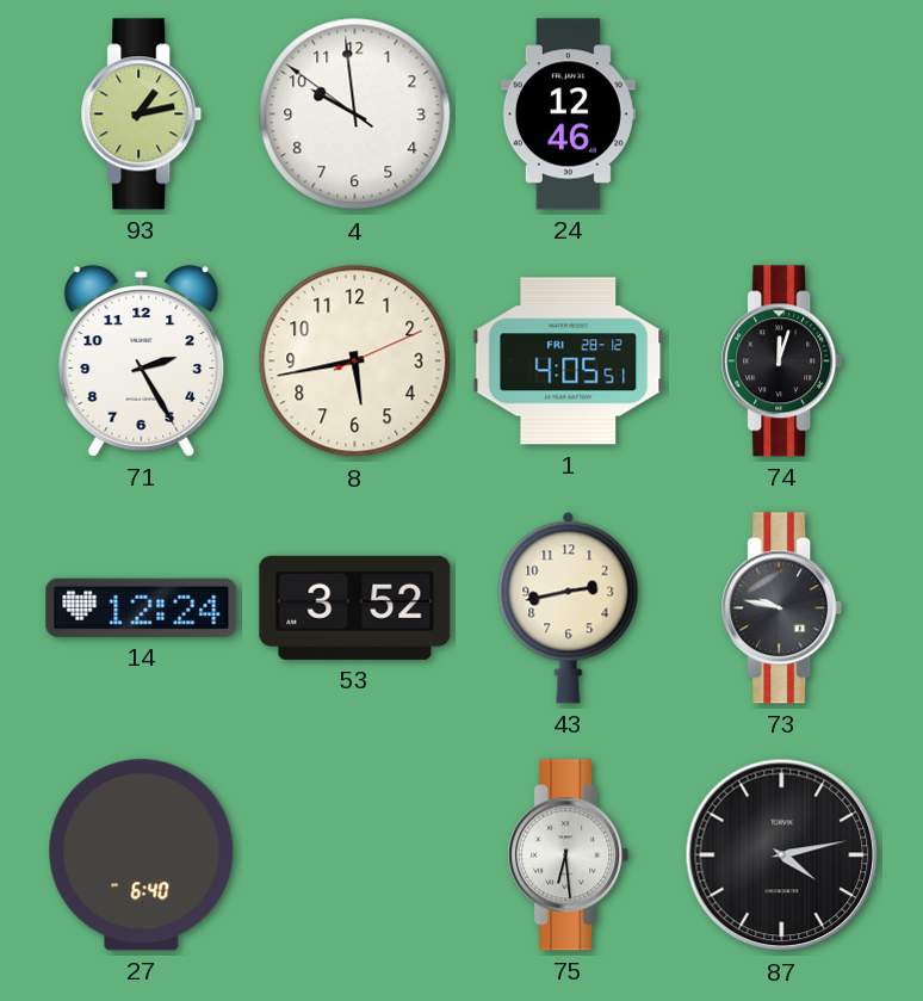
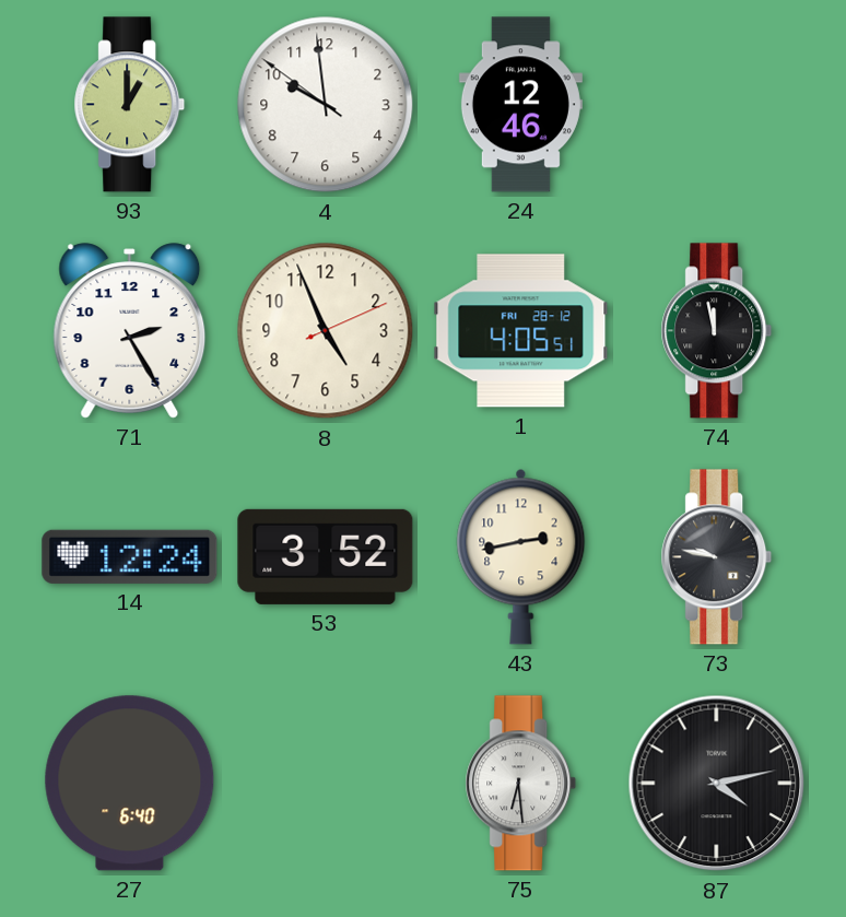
93: 1:13 -> 1:00 (130, 105)
8: 5:43 -> 4:56 (326, 331)
74: 12:03 -> 11:58 (717, 331)
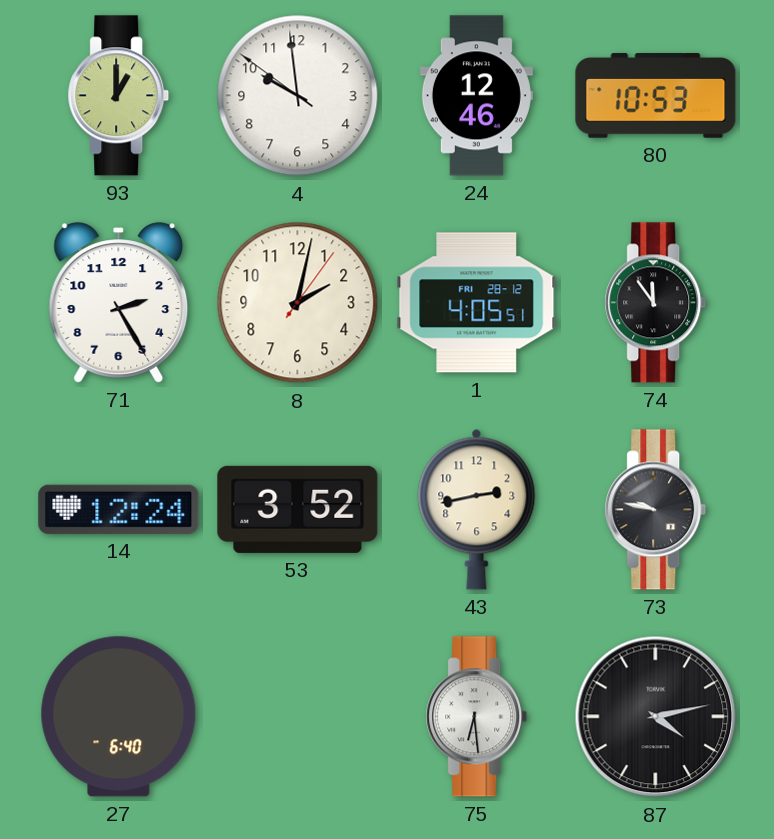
80: none -> 10:53 (656, 96)
8: 4:56 -> 2:02 (298, 303)
74: 11:58 -> 11:54 (656, 303)
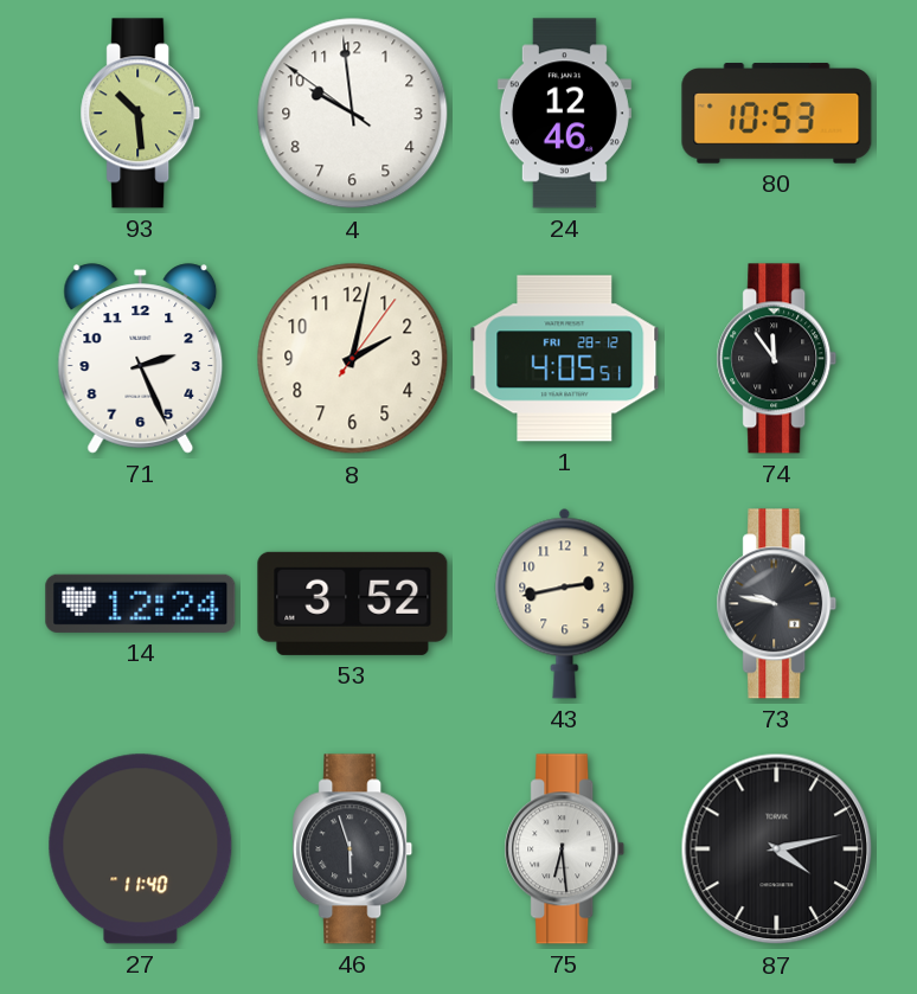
93: 1:00 -> 10:29 (141, 114)
71: 2:25 -> 2:26 (141, 359)
27: 6:40 -> 11:40 (141, 849)
46: none -> 5:57 (353, 849)
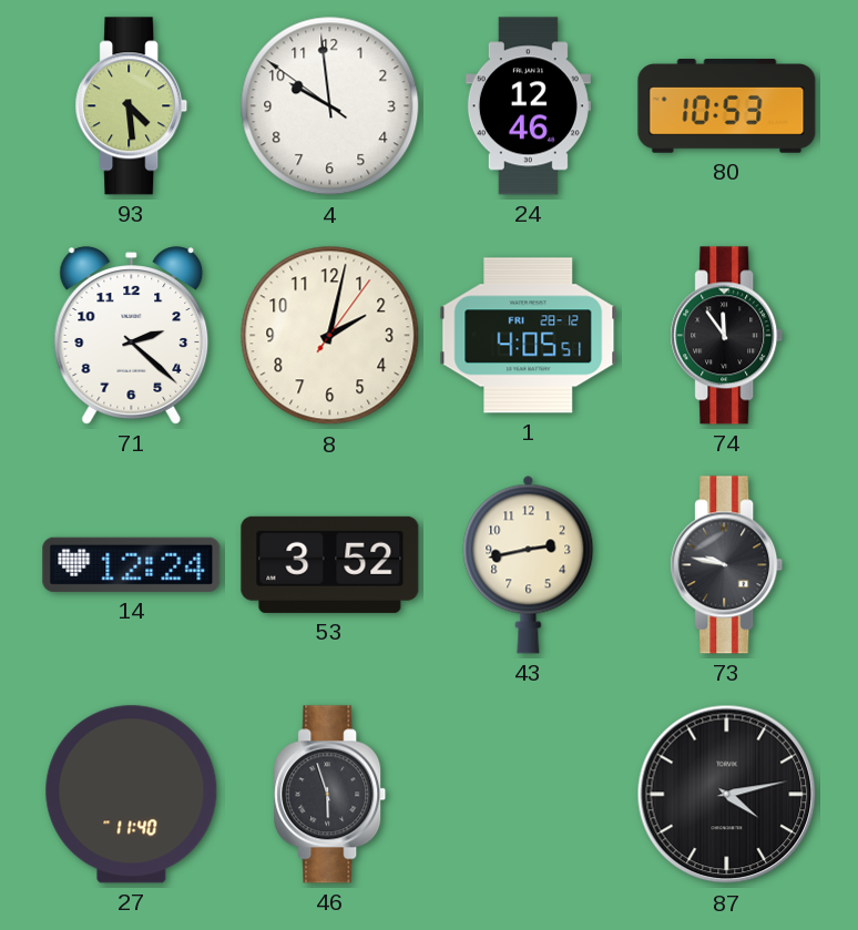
93: 10:29 -> 4:29 (132, 106)
71: 2:26 -> 2:22 (132, 336)
75: 6:29 -> none (565, 849)
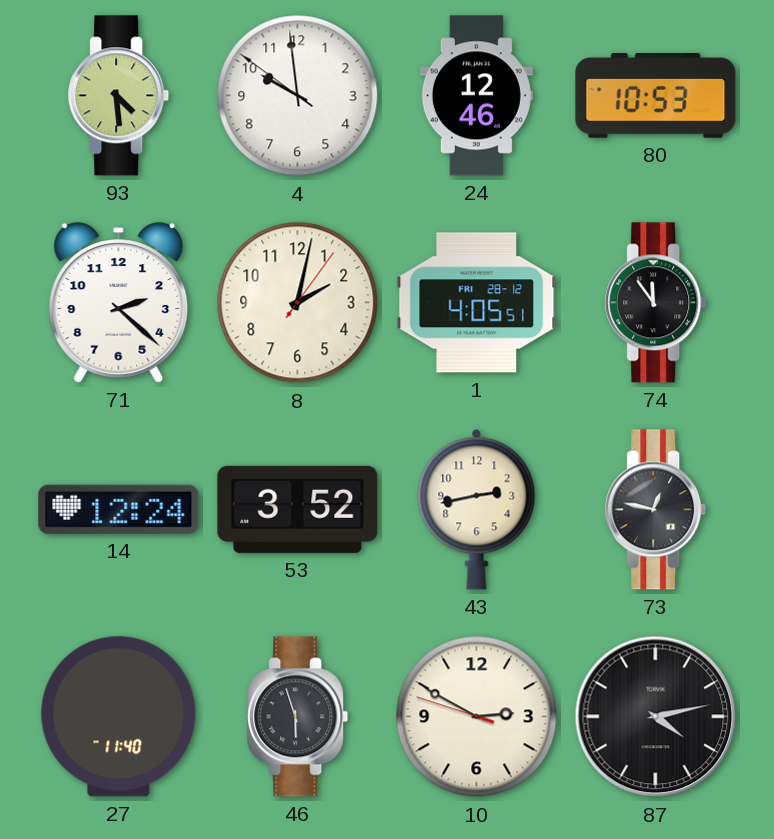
73: 9:47 -> 12:47 (656, 510)
10: none -> 2:49 (477, 717)
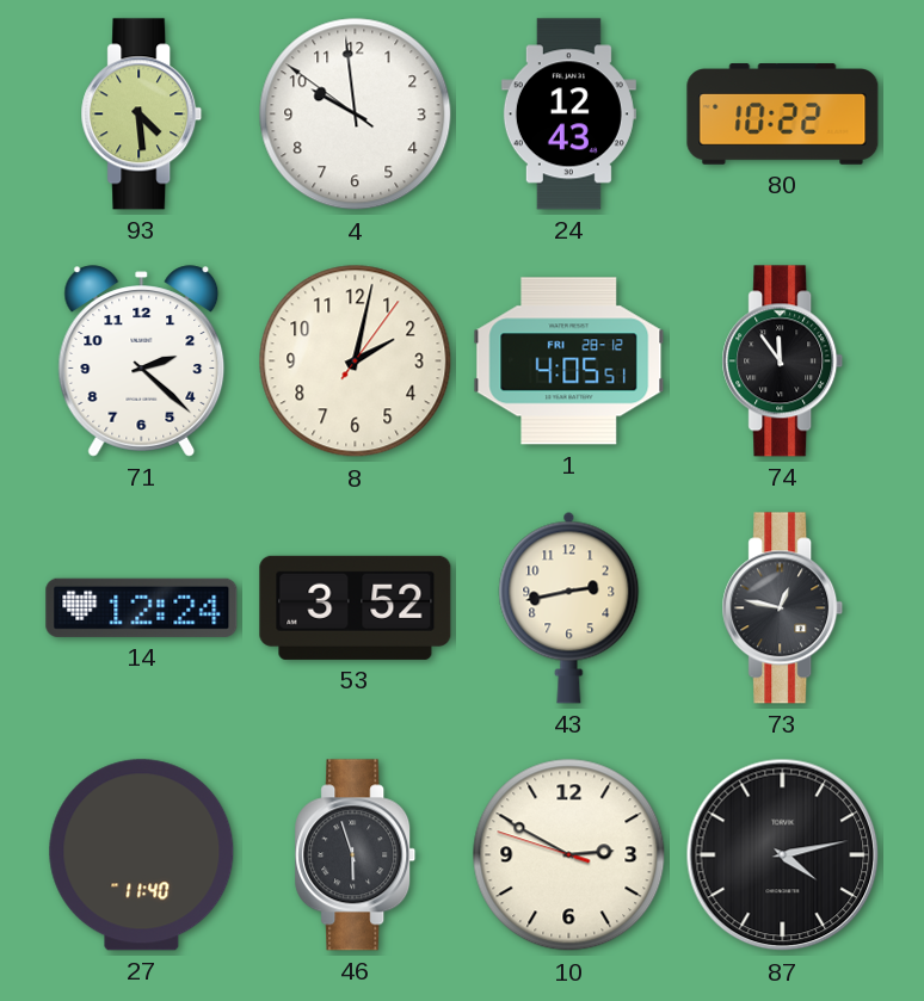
24: 12:46 -> 12:43 (568, 115)
80: 10:53 -> 10:22 (783, 115)
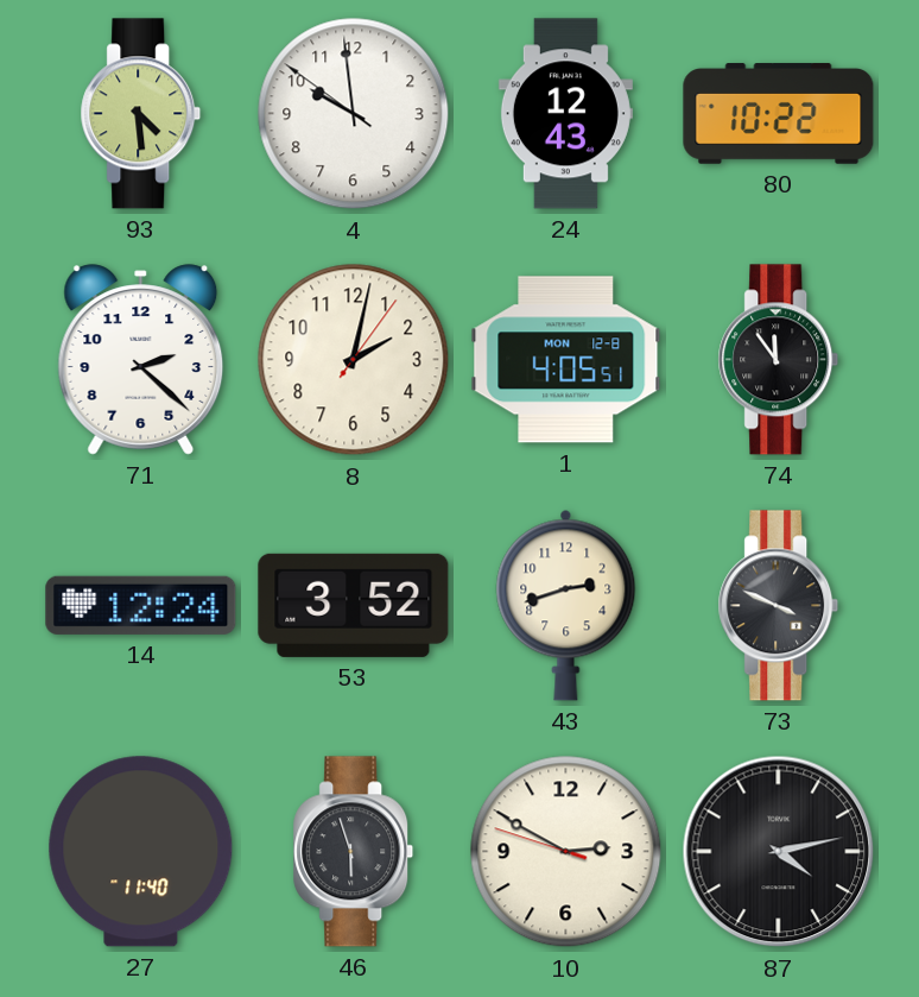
1 date: FRI 28-12 -> MON 12-8 (566, 360)
43: 2:43 -> 2:42 (566, 605)
73: 12:47 -> 3:49 (779, 606)
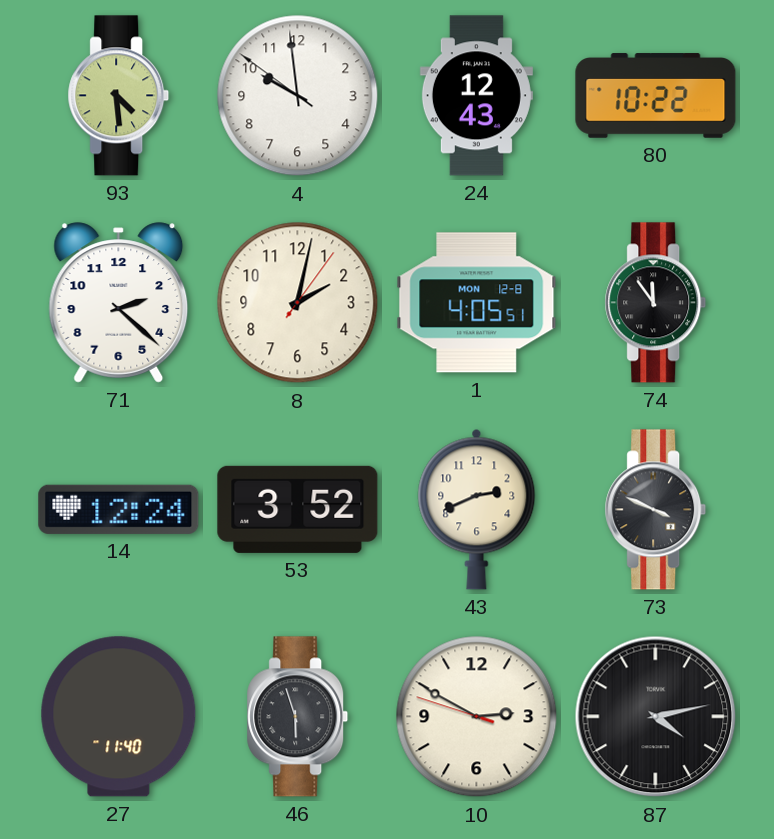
43: 2:42 -> 2:41 (477, 509)
